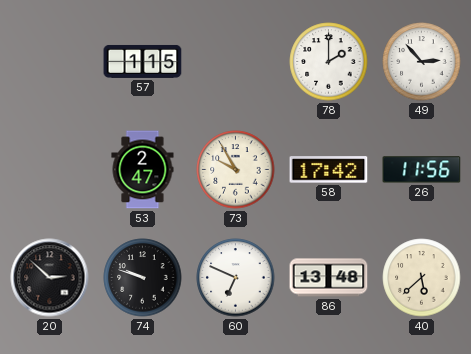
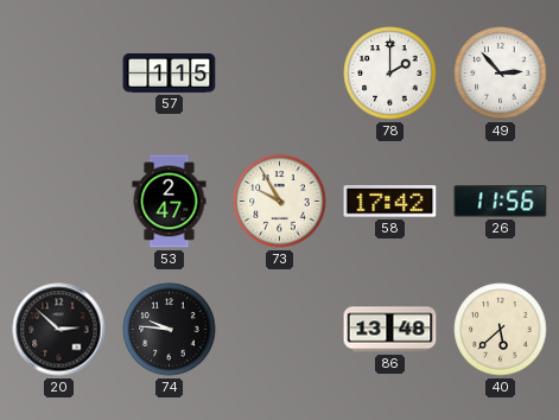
74: 9:48 -> 9:46 (170, 330)
60: 6:49 -> none (236, 278)
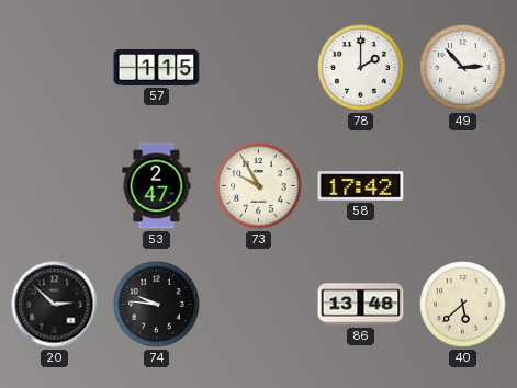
26: 11:56 -> none (501, 202)
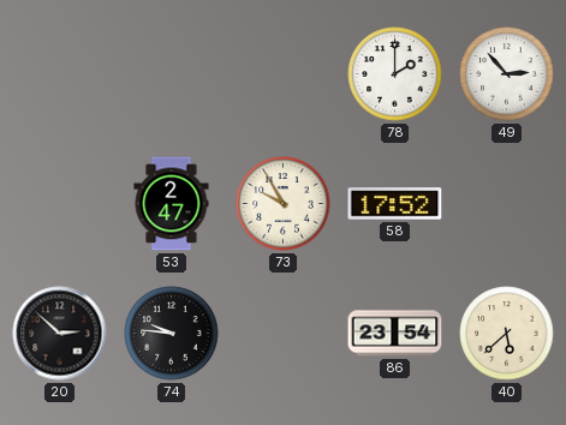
57: 1:15 -> none (157, 67)
58: 17:42 -> 17:52 (395, 204)
86: 13:48 -> 23:54 (395, 334)
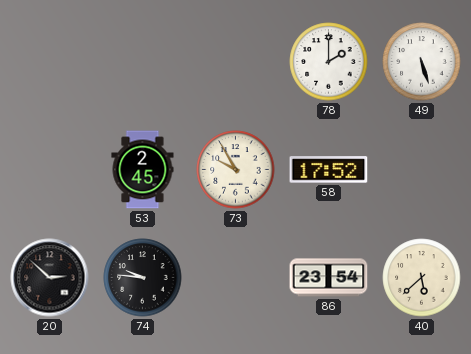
49: 2:53 -> 5:27 (422, 62)
53: 2:47 -> 2:45 (143, 170)
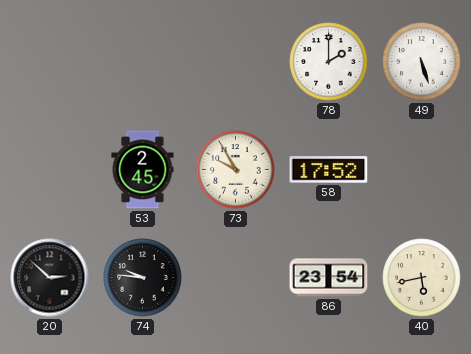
40: 5:38 -> 5:43 (422, 278)
